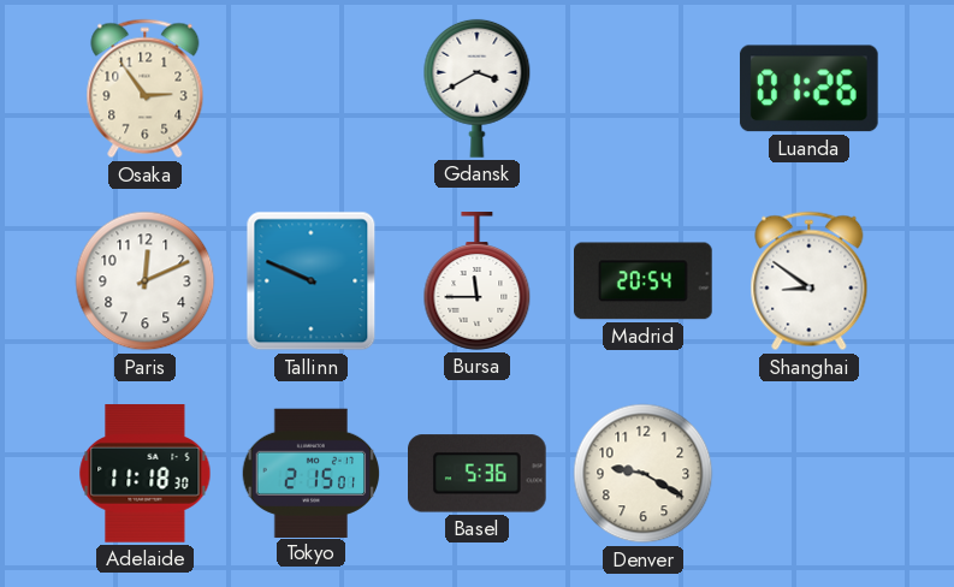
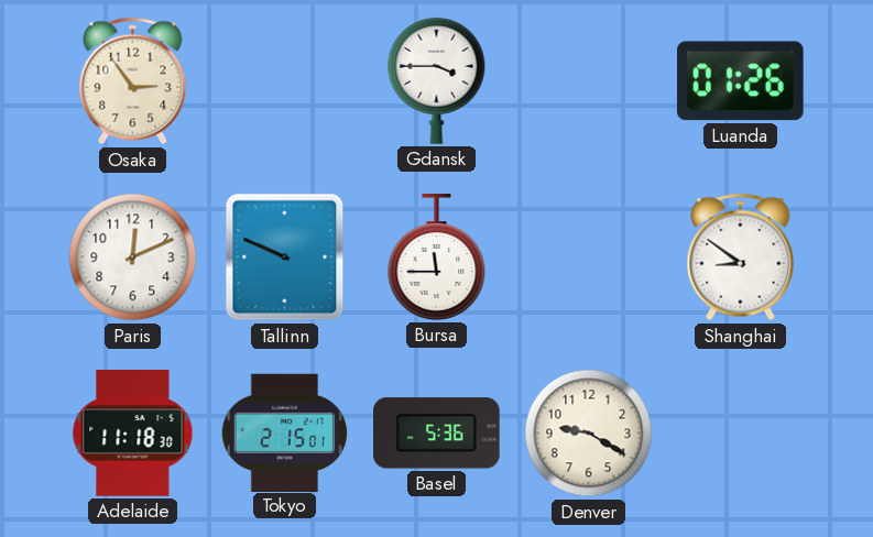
Gdansk: 3:40 -> 3:45 (437, 80)
Madrid: 20:54 -> none (644, 281)
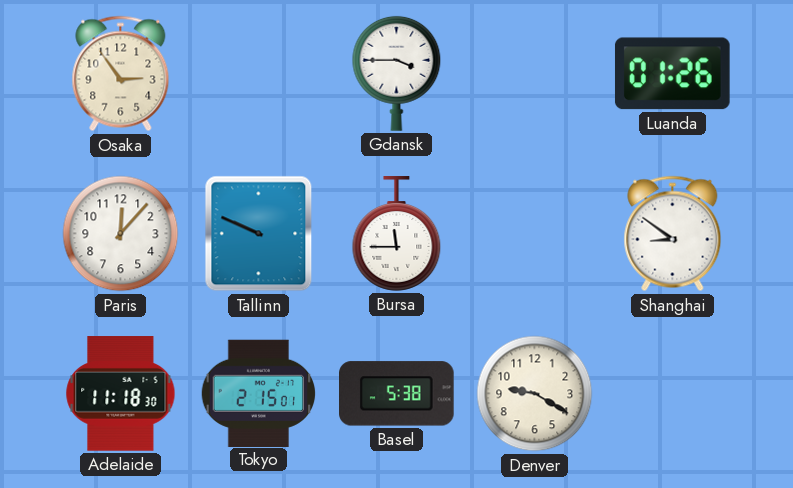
Paris: 12:11 -> 12:07 (121, 234)
Basel: 5:36 -> 5:38 (397, 394)
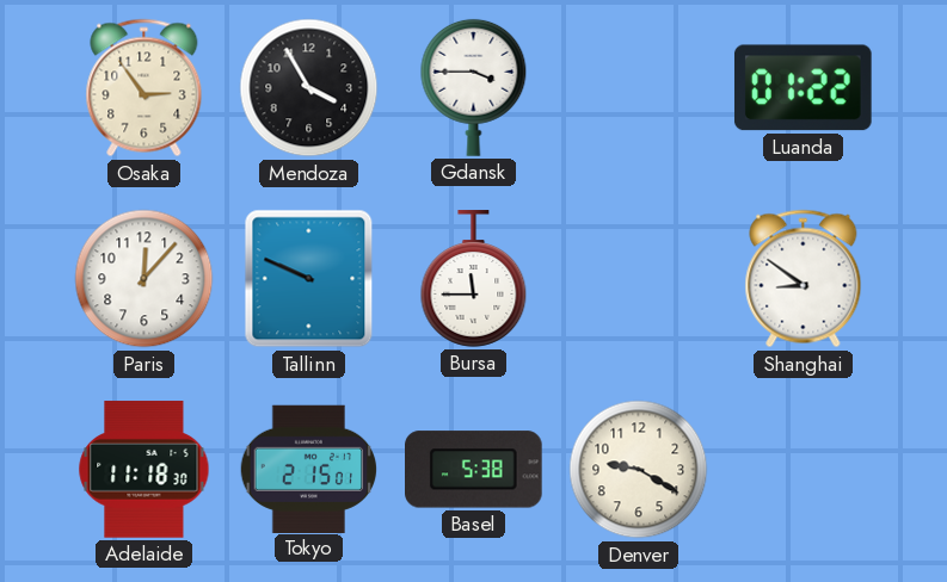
Mendoza: none -> 3:55 (309, 88)
Luanda: 01:26 -> 01:22 (803, 88)
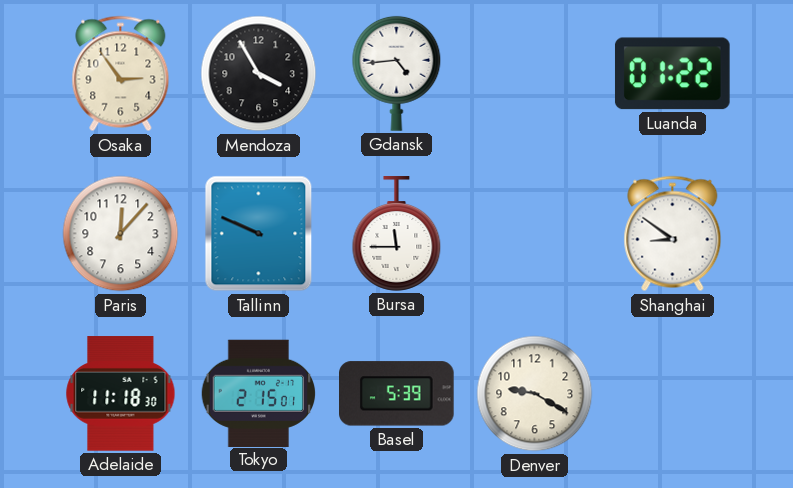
Gdansk: 3:45 -> 4:44 (397, 73)
Basel: 5:38 -> 5:39 (397, 394)
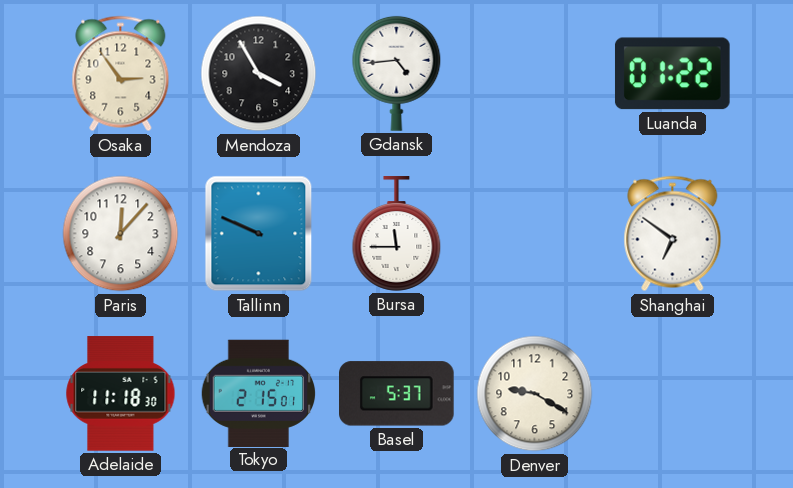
Shanghai: 8:51 -> 6:51 (673, 234)
Basel: 5:39 -> 5:37 (397, 394)
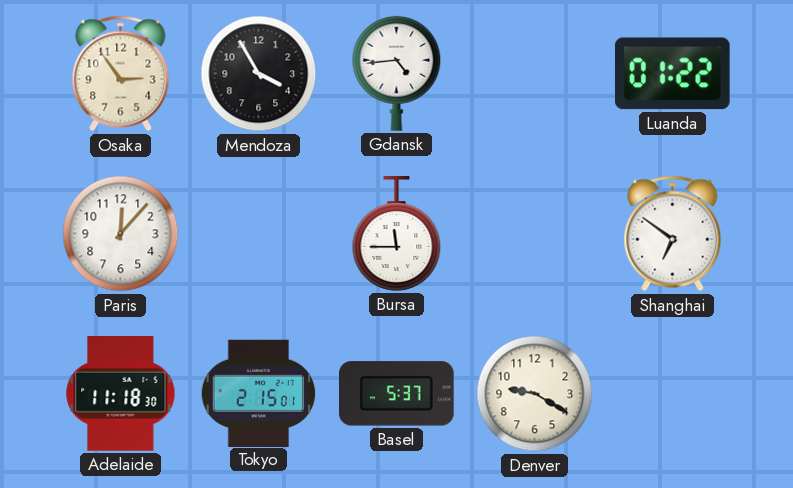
Tallinn: 9:49 -> none (259, 234)
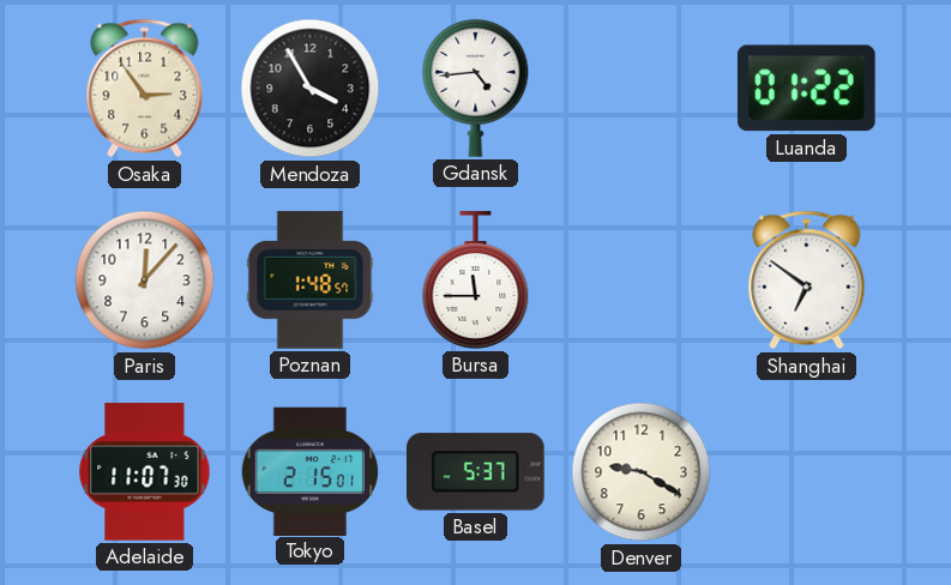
Poznan: none -> 1:48 (311, 281)
Adelaide: 11:18 -> 11:07 (145, 472)
